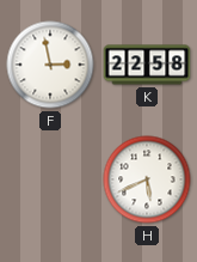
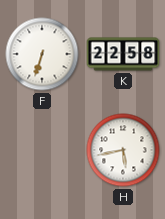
F: 2:58 -> 6:33 (42, 54)
H: 5:41 -> 5:43 (123, 150)
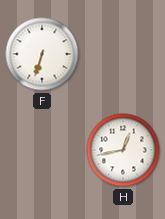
K: 22:58 -> none (123, 54)
H: 5:43 -> 12:43 (123, 150)
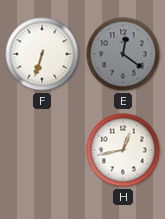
E: none -> 12:21 (123, 54)
